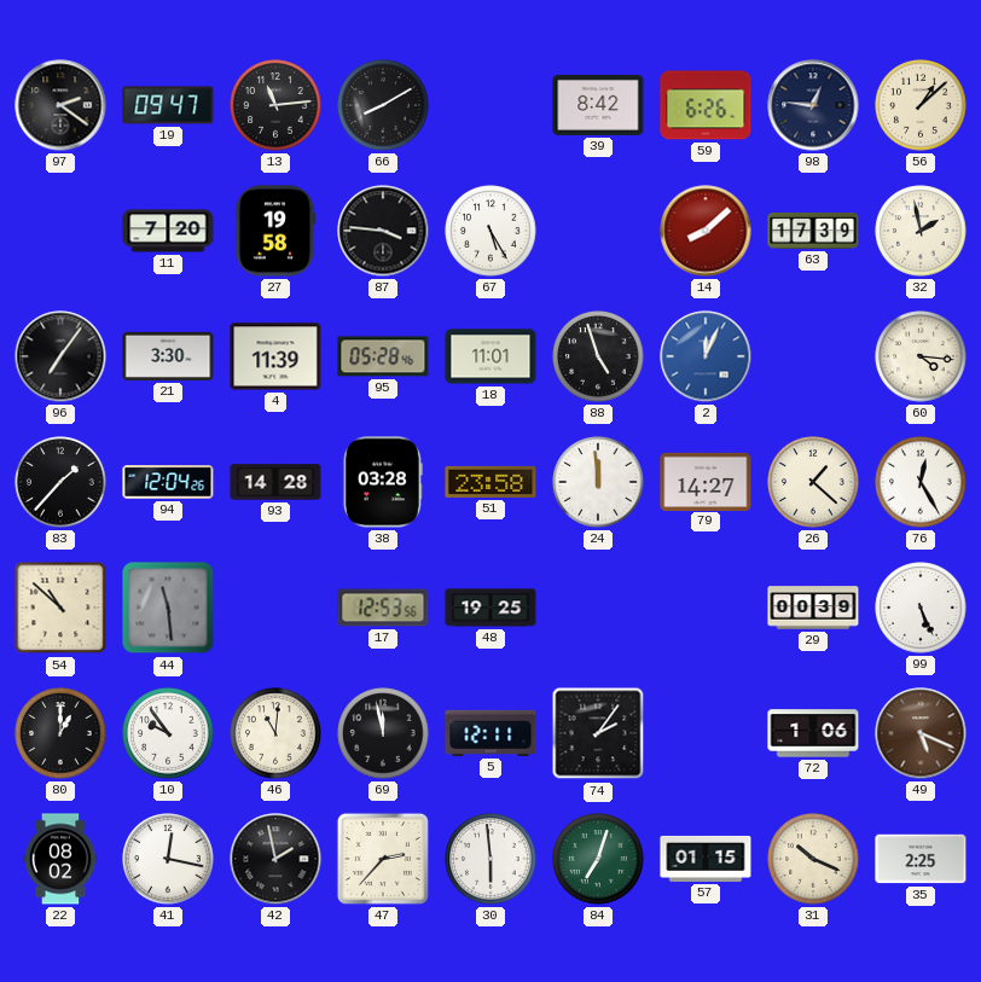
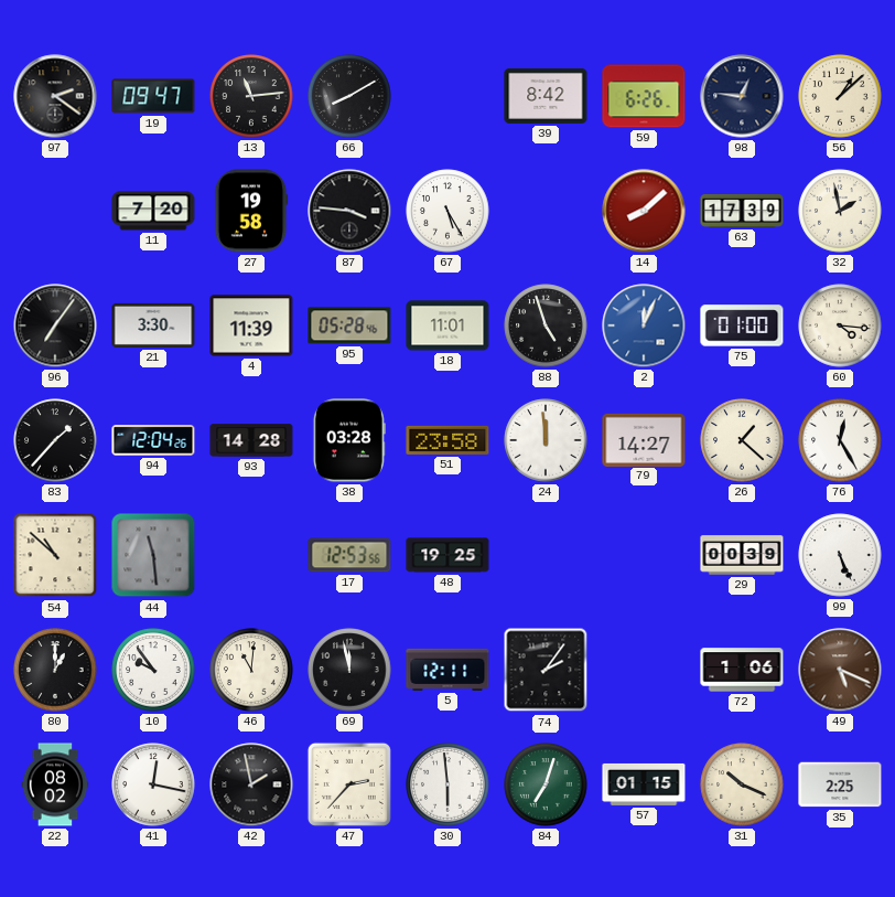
75: none -> 01:00 (742, 325)
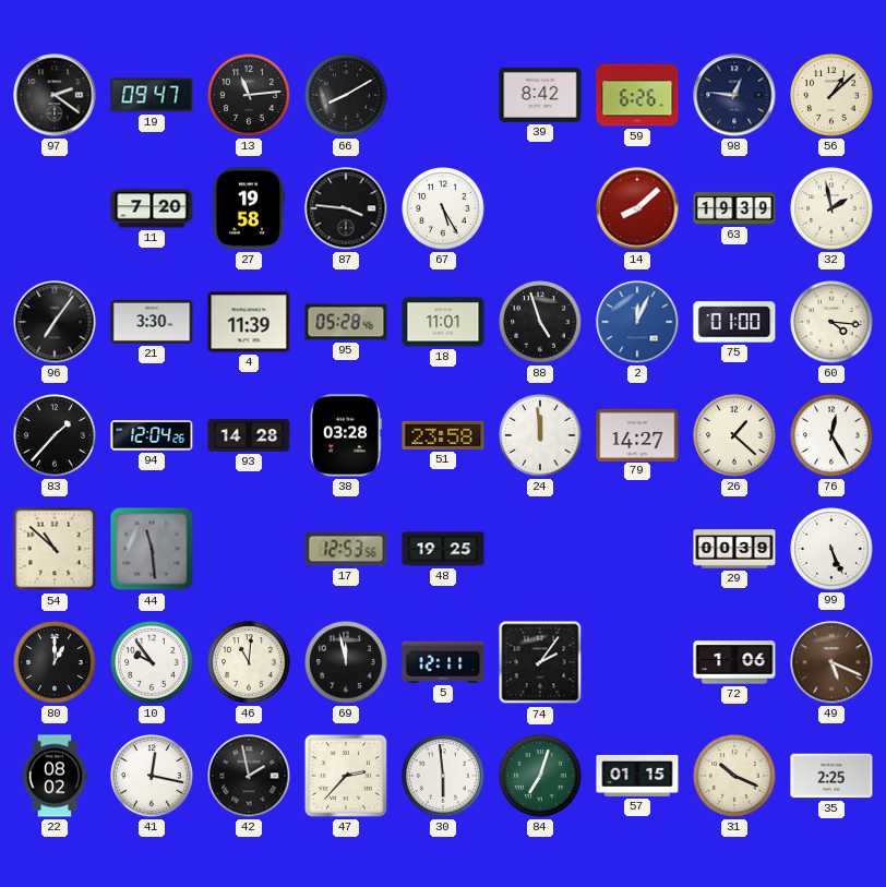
63: 17:39 -> 19:39 (734, 208)
